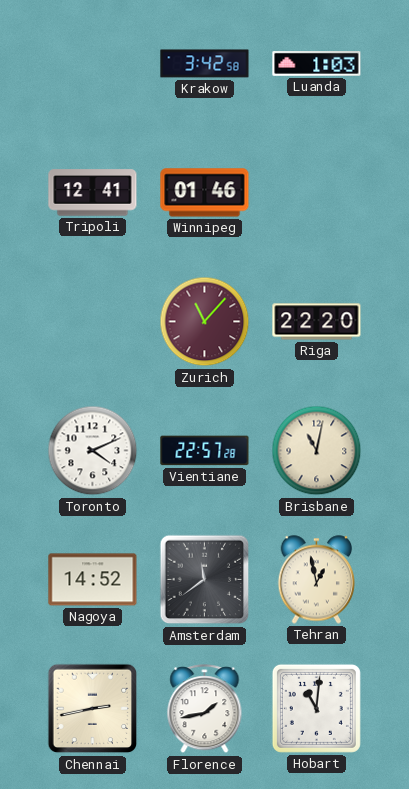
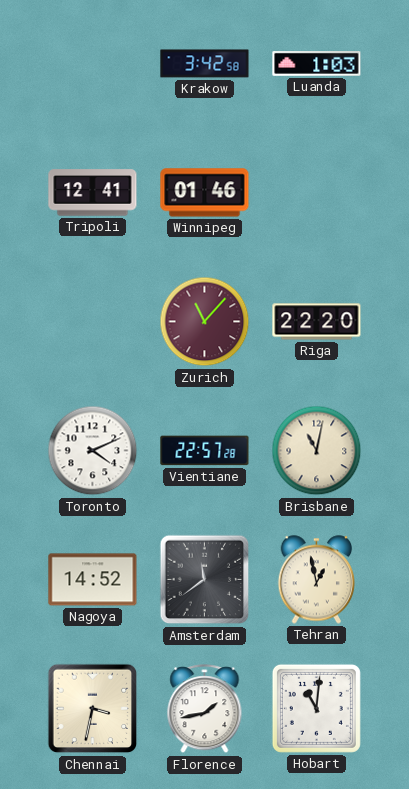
Chennai: 2:43 -> 3:32 (93, 709)
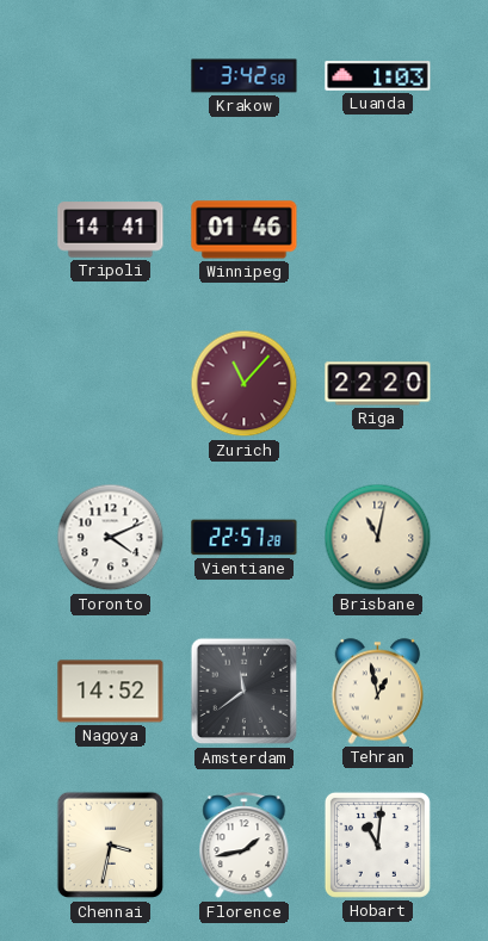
Tripoli: 12:41 -> 14:41 (111, 230)
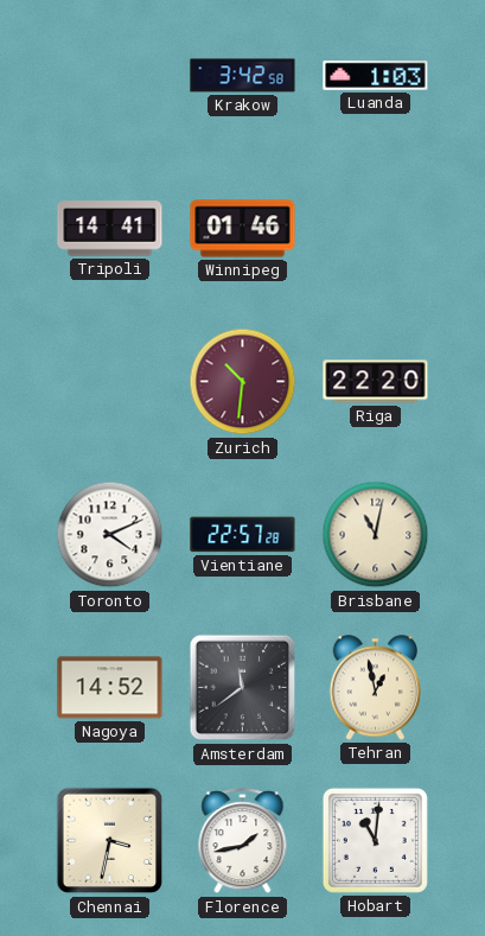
Zurich: 11:07 -> 10:31 (243, 382)
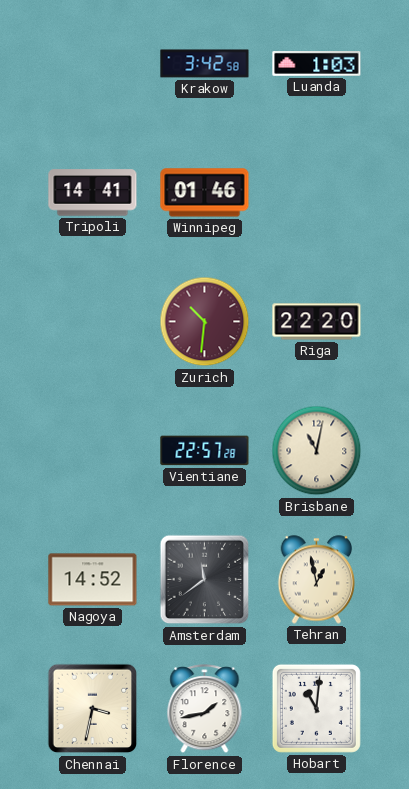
Toronto: 4:11 -> none (110, 535)
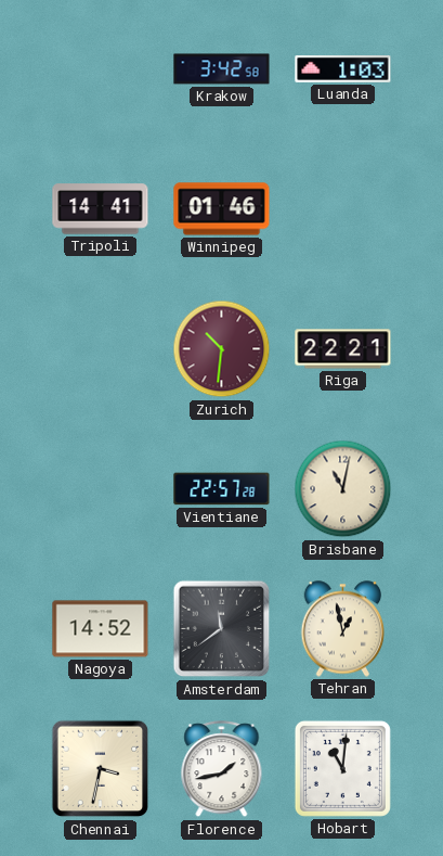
Riga: 22:20 -> 22:21 (343, 349)
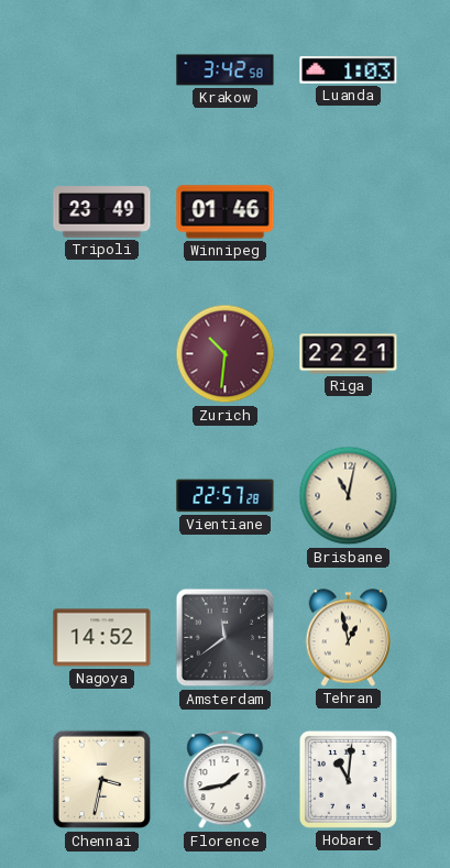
Tripoli: 14:41 -> 23:49 (102, 212)
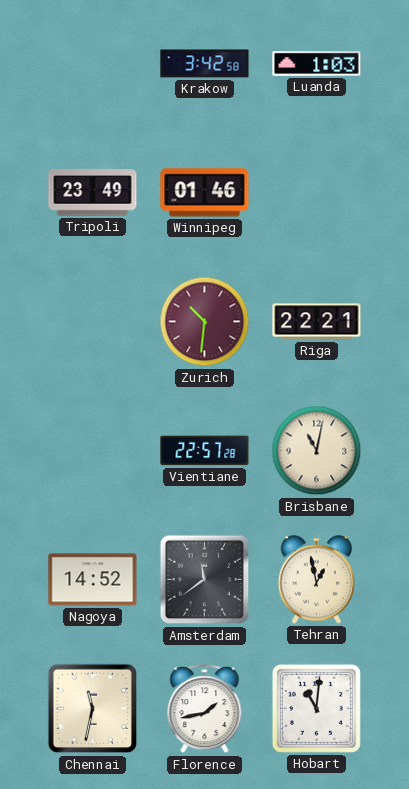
Chennai: 3:32 -> 11:32 (93, 709)
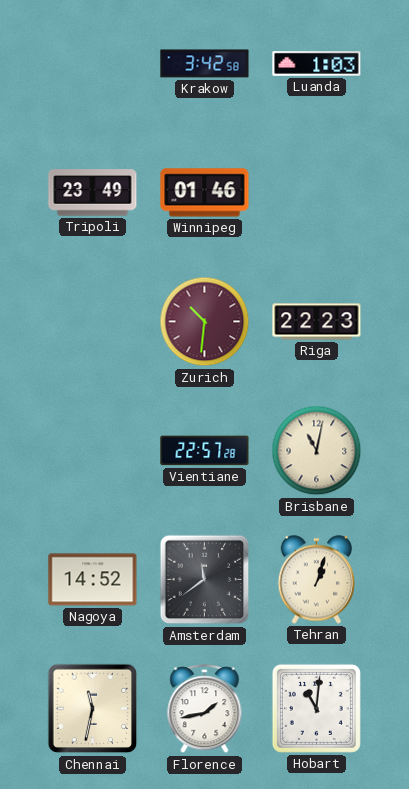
Riga: 22:21 -> 22:23 (317, 322)
Tehran: 12:58 -> 1:03 (317, 580)
